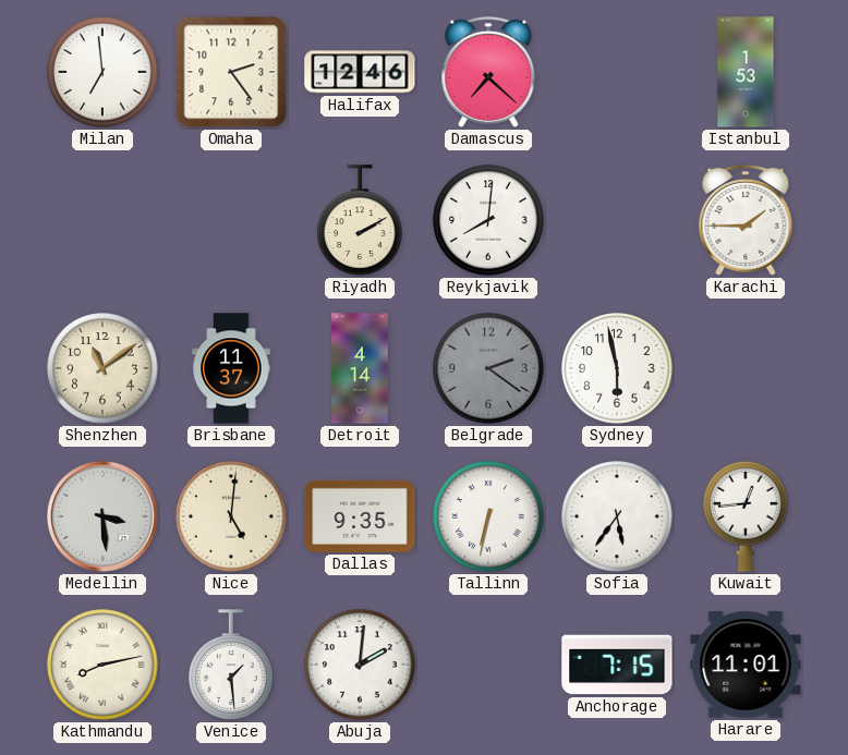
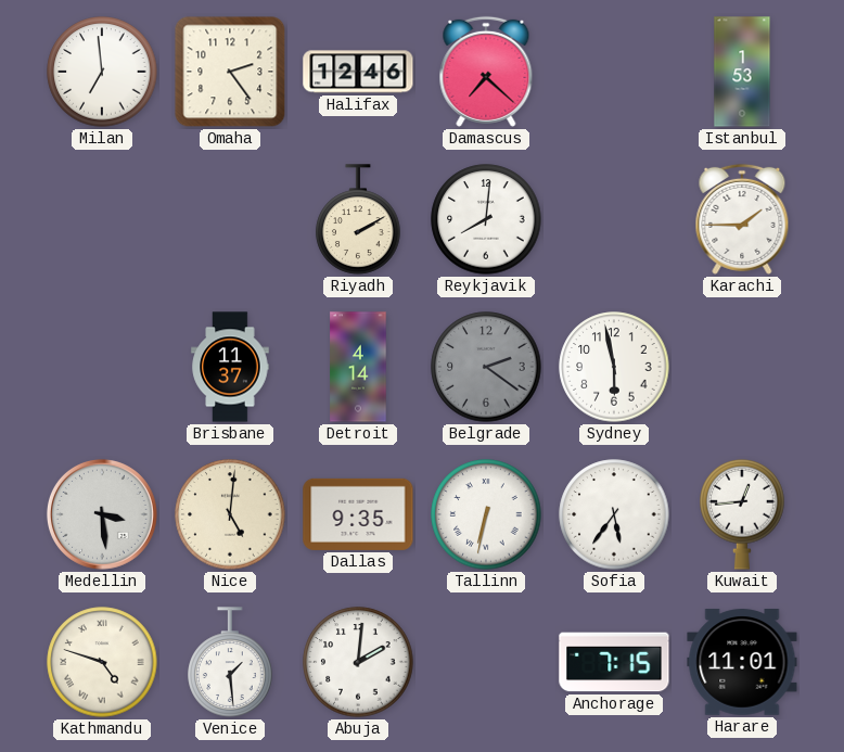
Shenzhen: 11:09 -> none (102, 368)
Kathmandu: 8:13 -> 4:48 (102, 662)
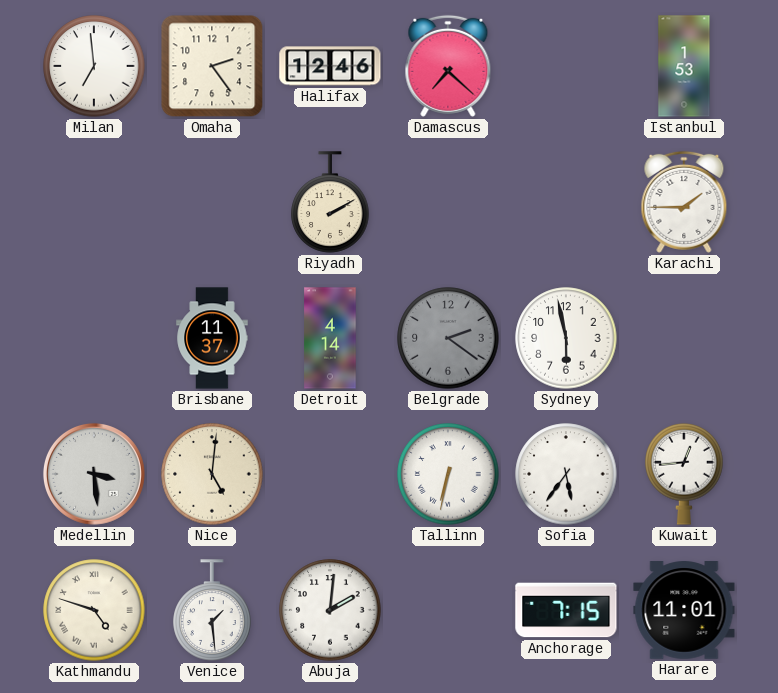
Reykjavik: 8:01 -> none (486, 219)
Dallas: 9:35 -> none (358, 514)
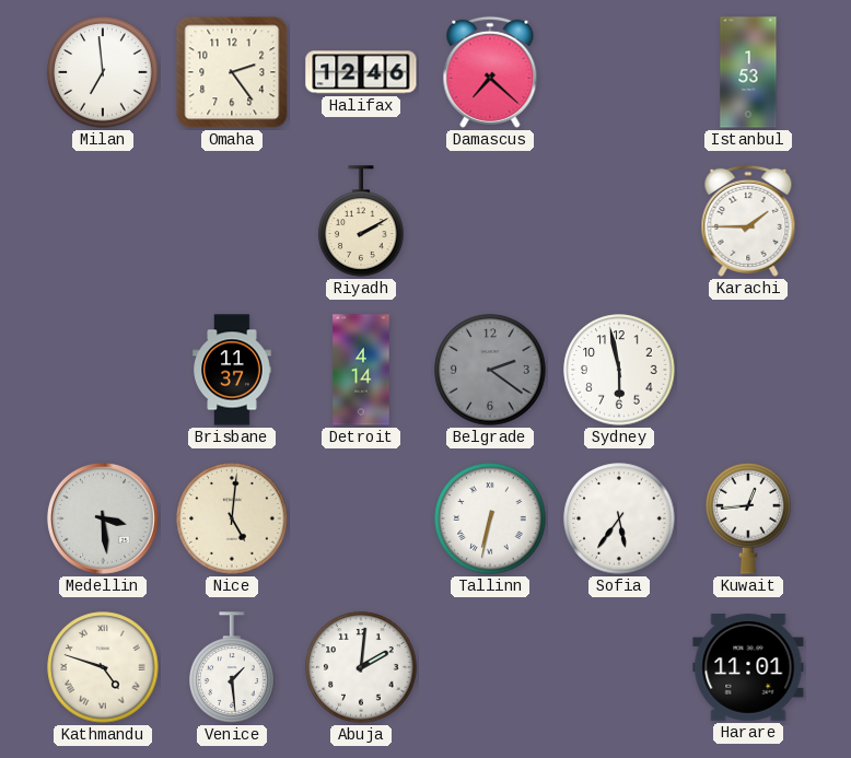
Anchorage: 7:15 -> none (566, 610)
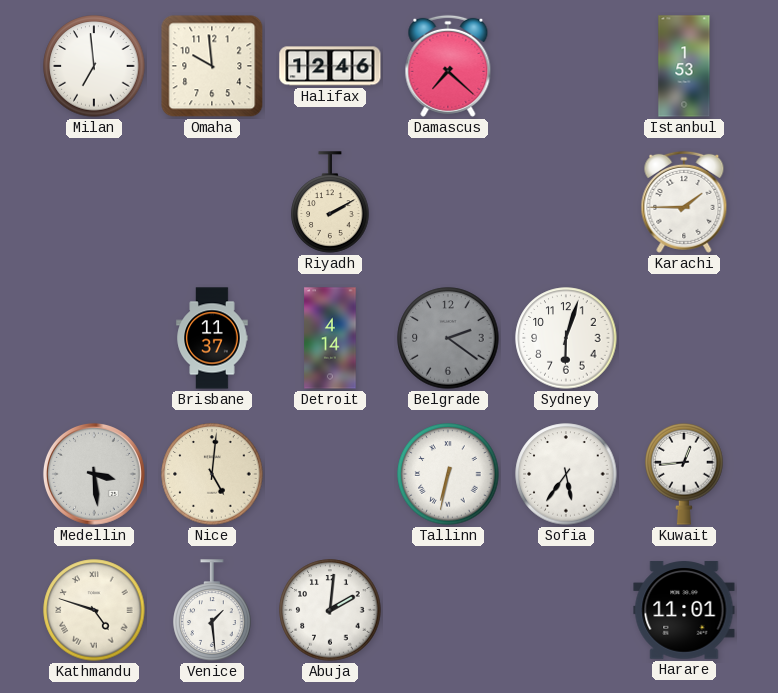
Omaha: 2:24 -> 9:59 (212, 66)
Sydney: 5:58 -> 6:03 (566, 338)
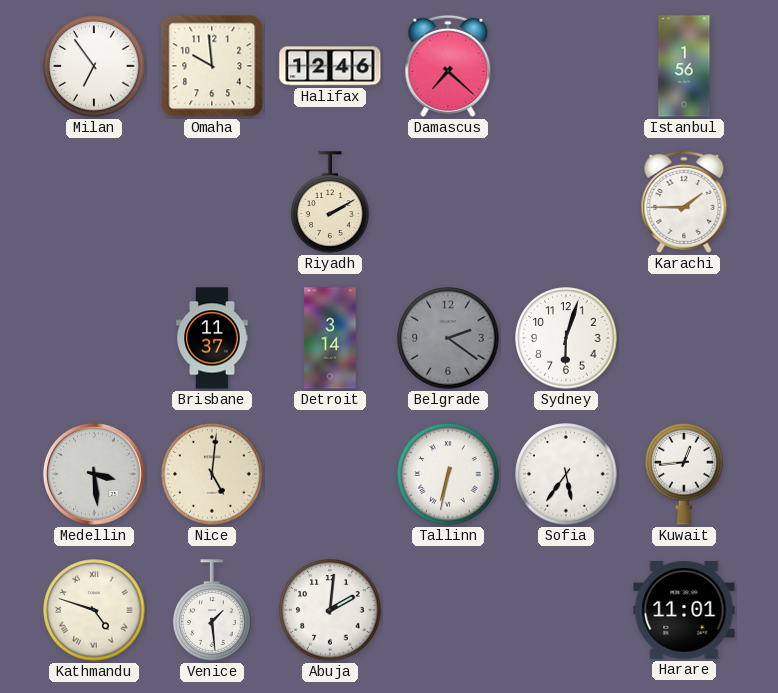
Milan: 6:59 -> 6:54 (94, 66)
Istanbul: 1:53 -> 1:56 (684, 66)
Detroit: 4:14 -> 3:14 (330, 338)
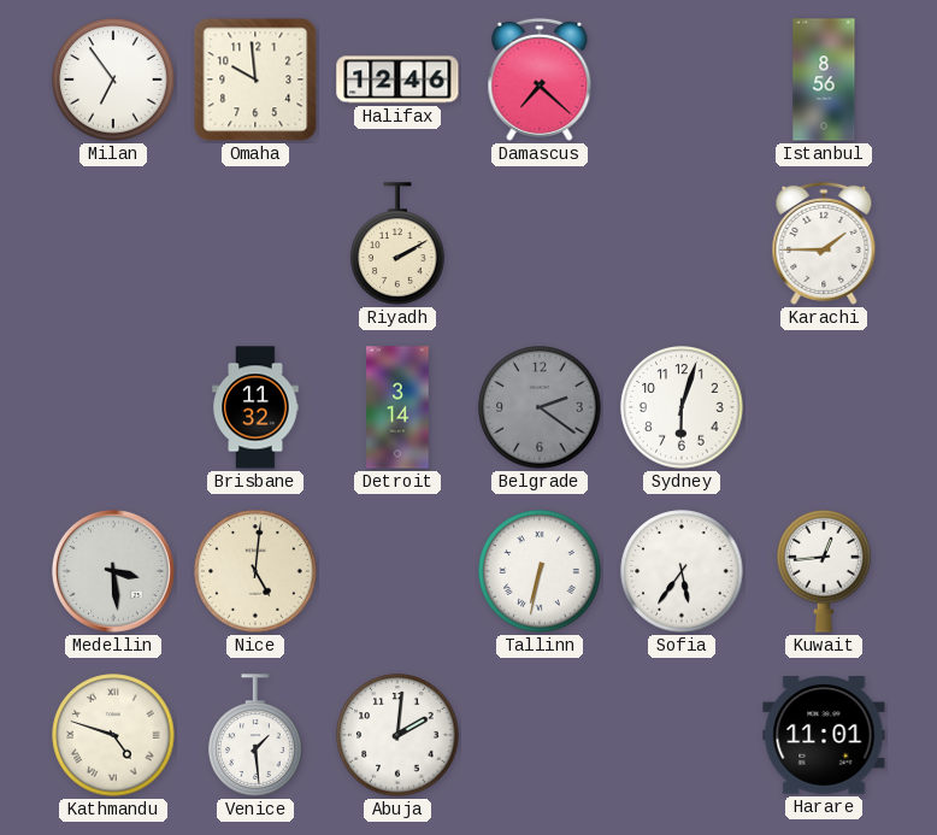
Istanbul: 1:56 -> 8:56 (824, 80)
Brisbane: 11:37 -> 11:32 (255, 407)
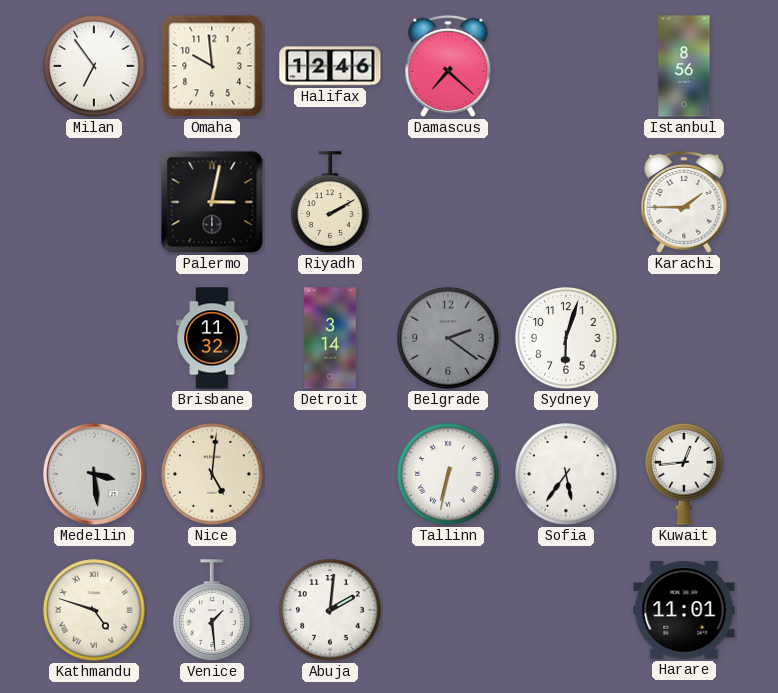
Palermo: none -> 3:02 (212, 202)
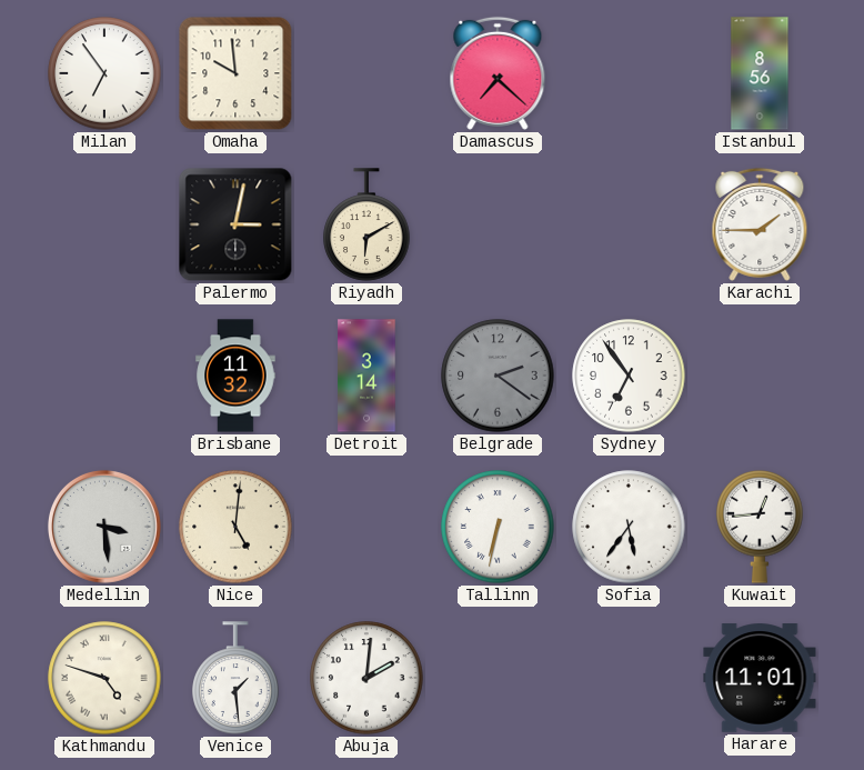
Halifax: 12:46 -> none (330, 66)
Riyadh: 2:10 -> 6:10 (366, 224)
Sydney: 6:03 -> 6:54 (629, 376)
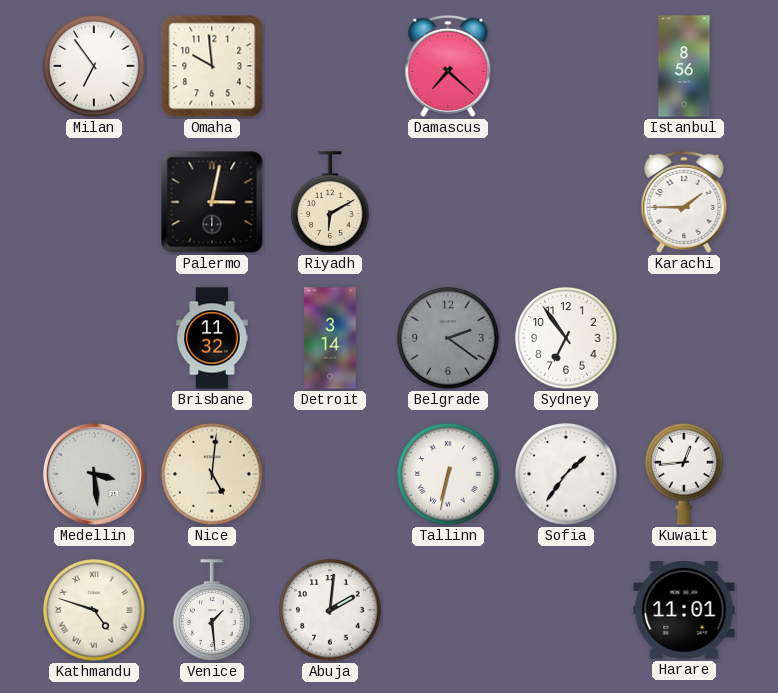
Sofia: 5:36 -> 1:36 (566, 474)
